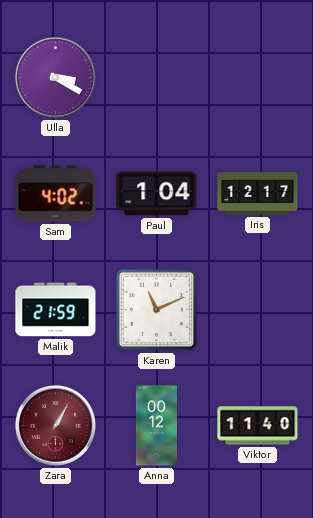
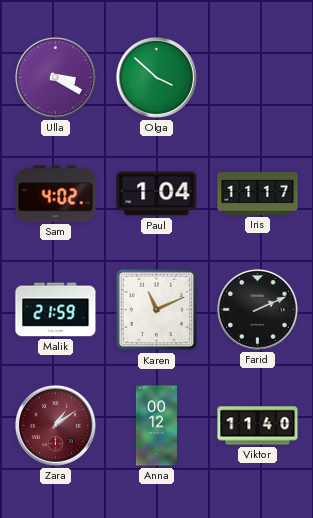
Olga: none -> 3:52 (156, 77)
Iris: 12:17 -> 11:17 (258, 194)
Farid: none -> 2:11 (257, 309)
Zara: 1:05 -> 1:09 (55, 425)
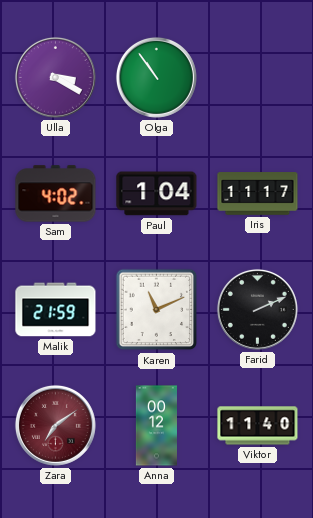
Olga: 3:52 -> 10:54 (156, 77)
Zara: 1:09 -> 7:09 (55, 425)
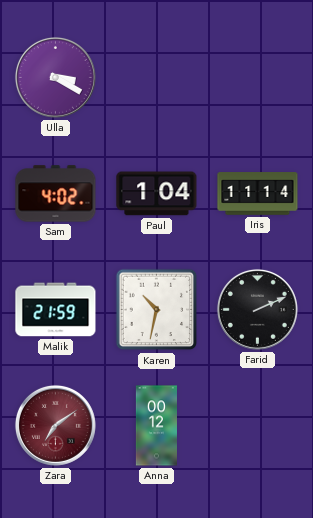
Olga: 10:54 -> none (156, 77)
Iris: 11:17 -> 11:14 (258, 194)
Karen: 11:11 -> 10:32 (157, 310)
Viktor: 11:40 -> none (258, 426)
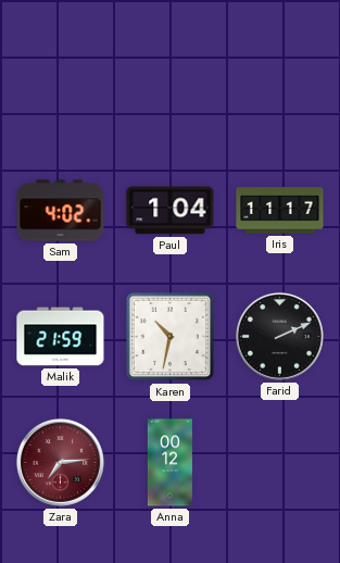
Ulla: 3:20 -> none (55, 77)
Iris: 11:14 -> 11:17 (280, 211)
Zara: 7:09 -> 7:14 (60, 462)
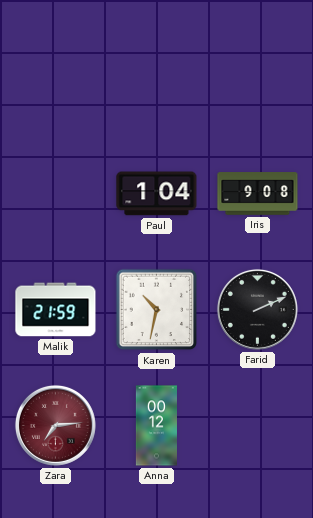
Sam: 4:02 -> none (61, 211)
Iris: 11:17 -> 9:08 (258, 194)
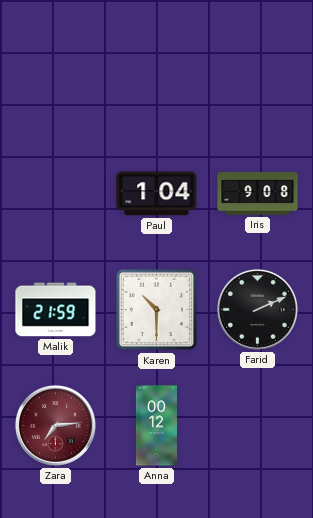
Karen: 10:32 -> 10:30 (157, 310)
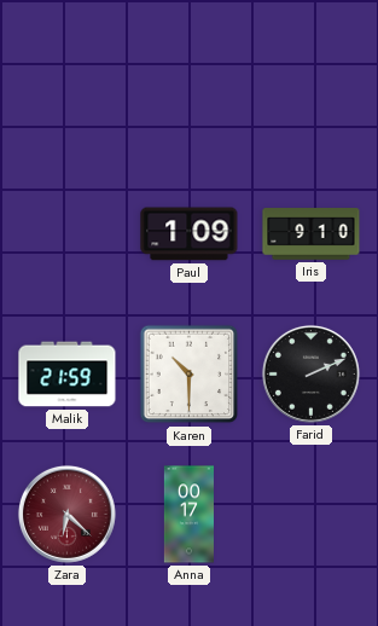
Paul: 1:04 -> 1:09 (190, 234)
Iris: 9:08 -> 9:10 (312, 234)
Zara: 7:14 -> 6:22 (66, 514)
Anna: 00:12 -> 00:17 (188, 515)
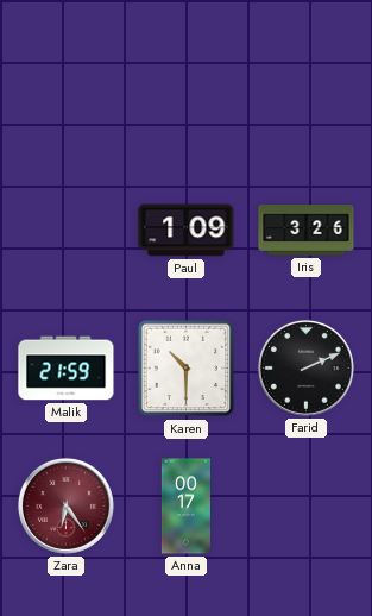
Iris: 9:10 -> 3:26 (307, 231)
Zara: 6:22 -> 6:24 (65, 505)
